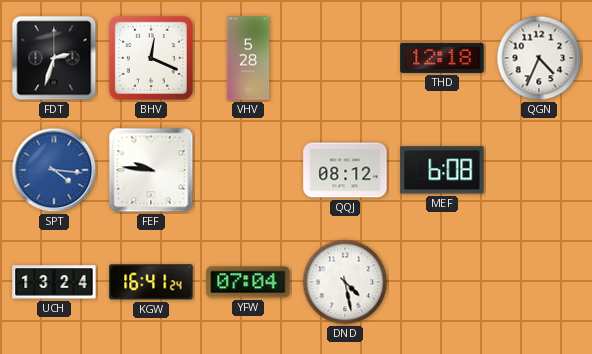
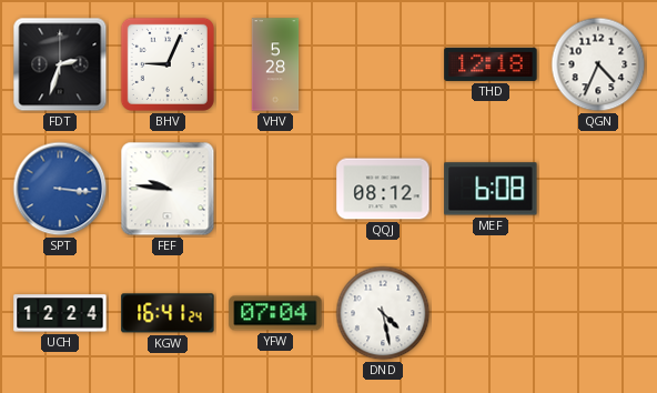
BHV: 12:19 -> 9:04 (168, 64)
SPT: 4:16 -> 3:16 (60, 189)
UCH: 13:24 -> 12:24 (60, 313)
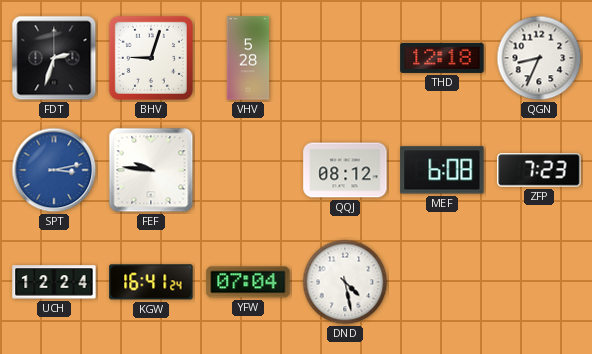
BHV: 9:04 -> 9:03 (151, 58)
QGN: 4:34 -> 8:34 (539, 58)
SPT: 3:16 -> 3:13 (54, 170)
ZFP: none -> 7:23 (539, 170)
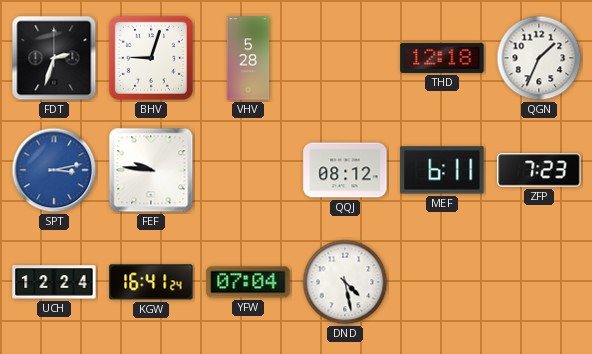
QGN: 8:34 -> 1:34 (539, 58)
MEF: 6:08 -> 6:11 (442, 170)
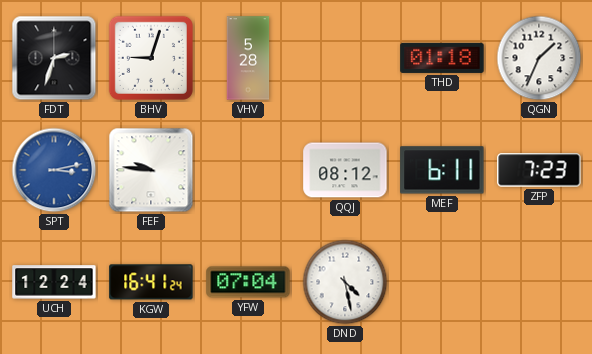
THD: 12:18 -> 01:18 (442, 58)
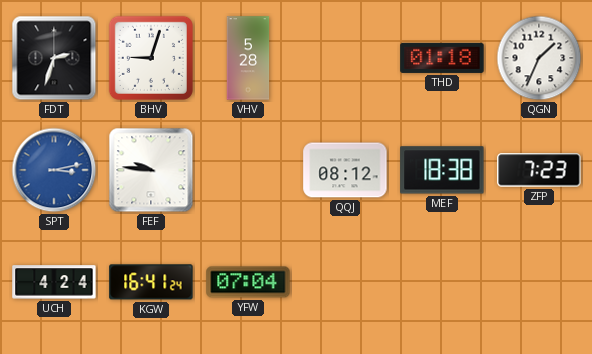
MEF: 6:11 -> 18:38 (442, 170)
UCH: 12:24 -> 4:24 (54, 282)
DND: 4:28 -> none (345, 282)
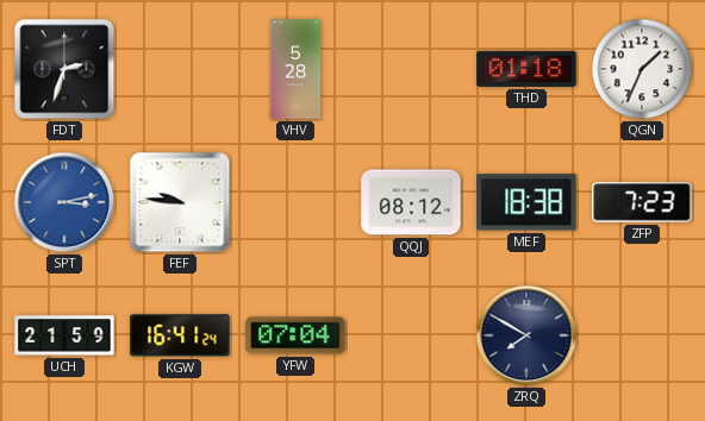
BHV: 9:03 -> none (151, 58)
UCH: 4:24 -> 21:59 (64, 335)
ZRQ: none -> 7:50 (526, 335)
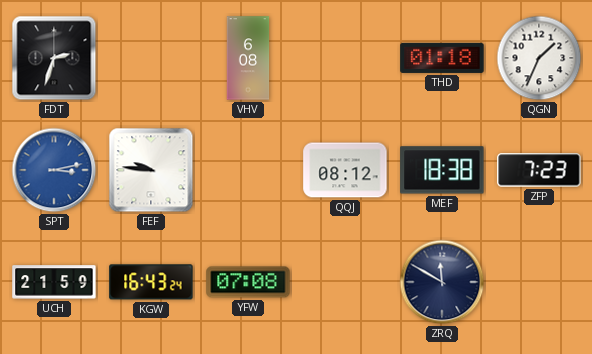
VHV: 5:28 -> 6:08 (248, 58)
KGW: 16:41 -> 16:43 (151, 282)
YFW: 07:04 -> 07:08 (248, 282)
ZRQ: 7:50 -> 11:50 (442, 282)
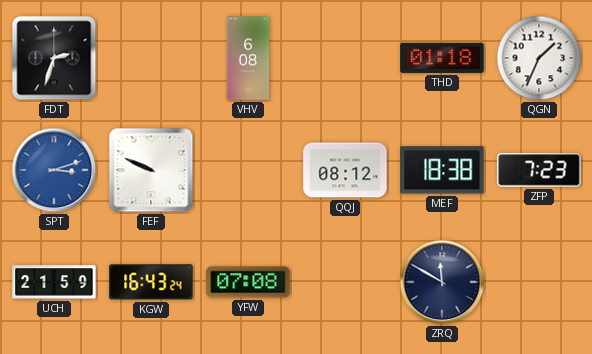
SPT: 3:13 -> 3:12 (54, 170)
FEF: 9:46 -> 9:49 (151, 170)
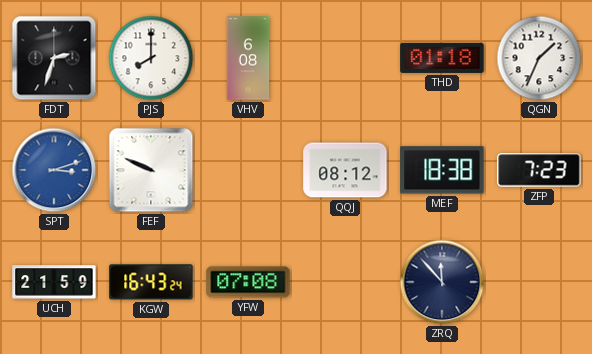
PJS: none -> 8:00 (151, 58)
ZRQ: 11:50 -> 11:53 (442, 282)
